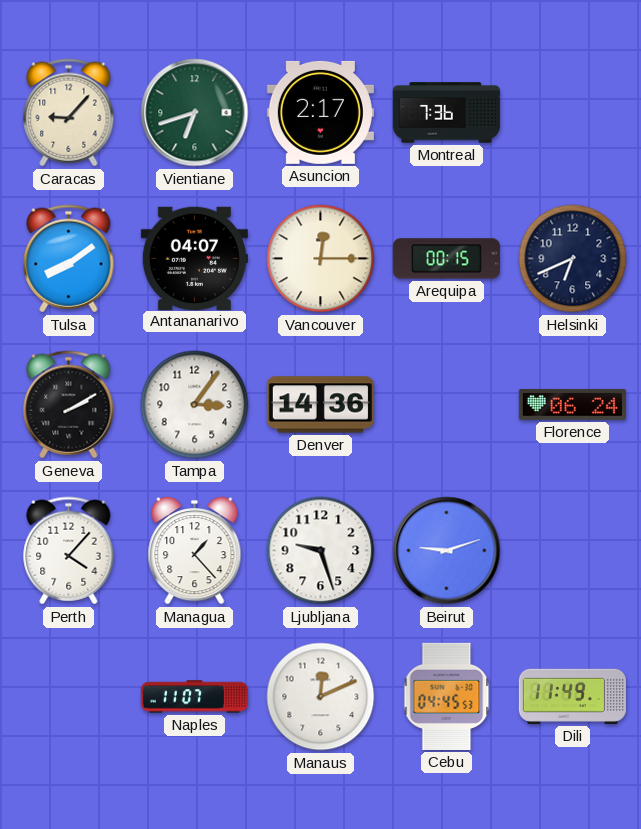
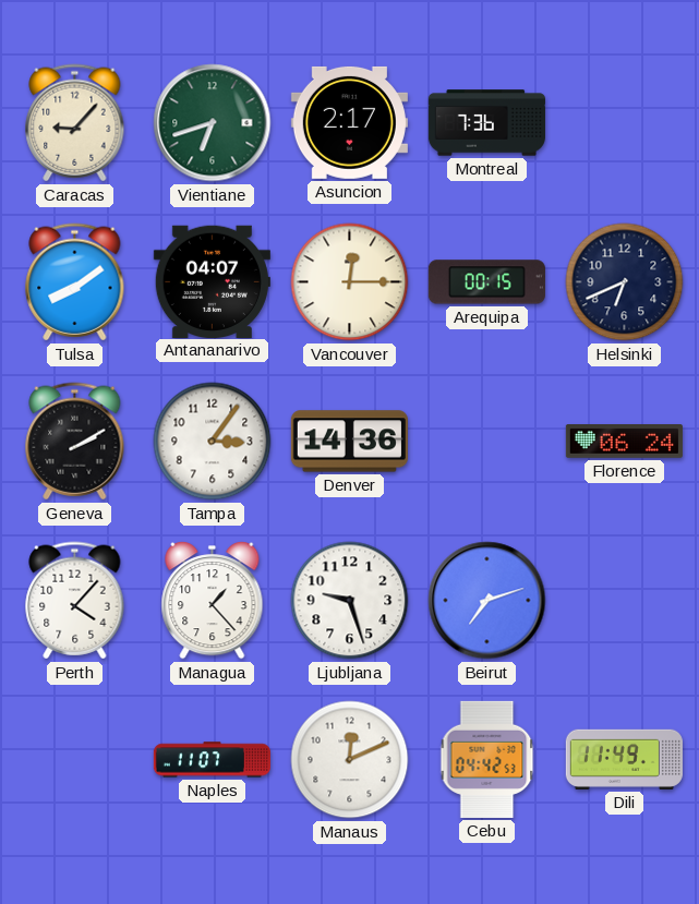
Beirut: 9:12 -> 7:12 (487, 601)
Cebu: 04:45 -> 04:42 (487, 759)
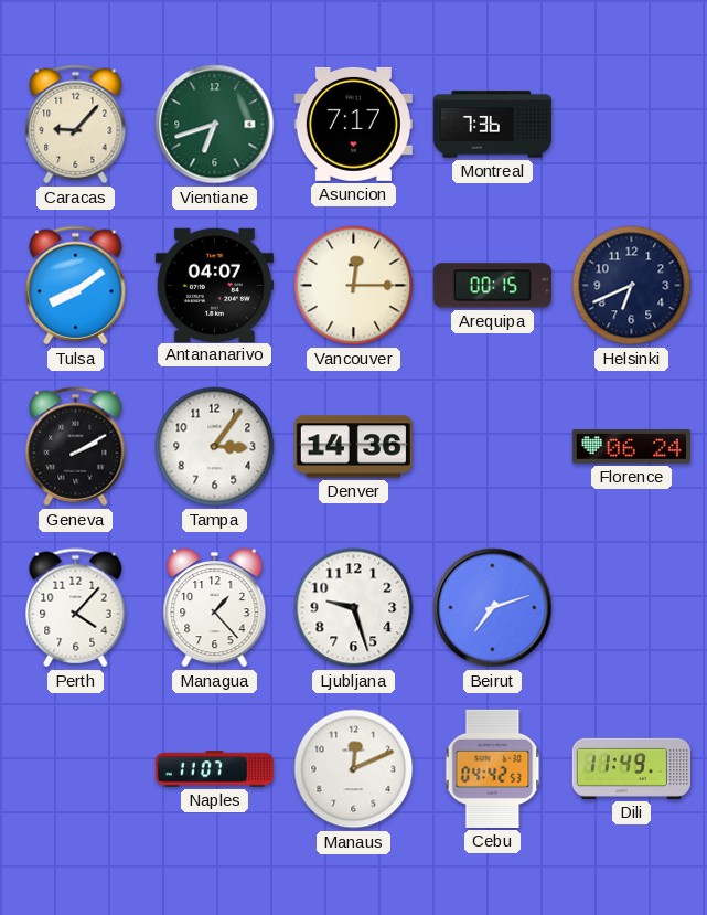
Asuncion: 2:17 -> 7:17 (353, 124)
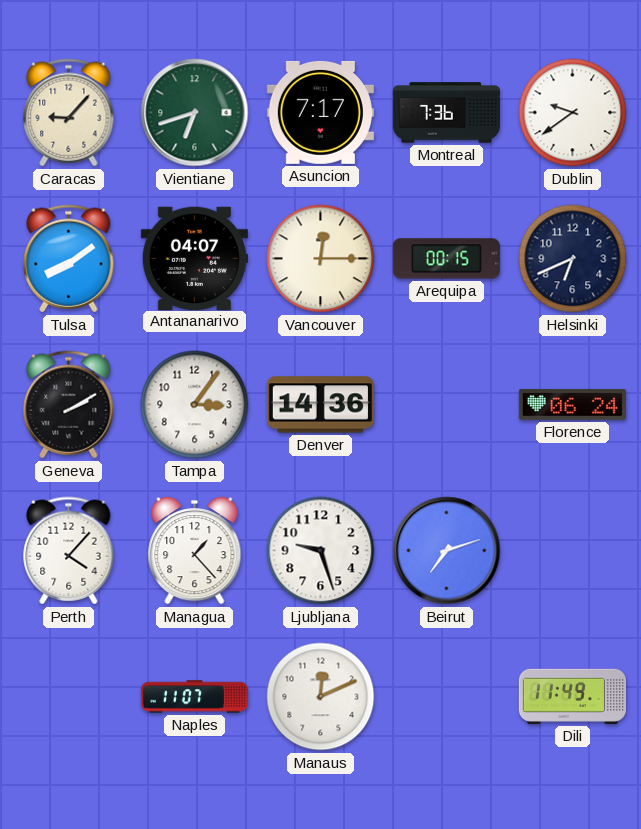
Dublin: none -> 9:39 (573, 113)
Cebu: 04:42 -> none (493, 768)
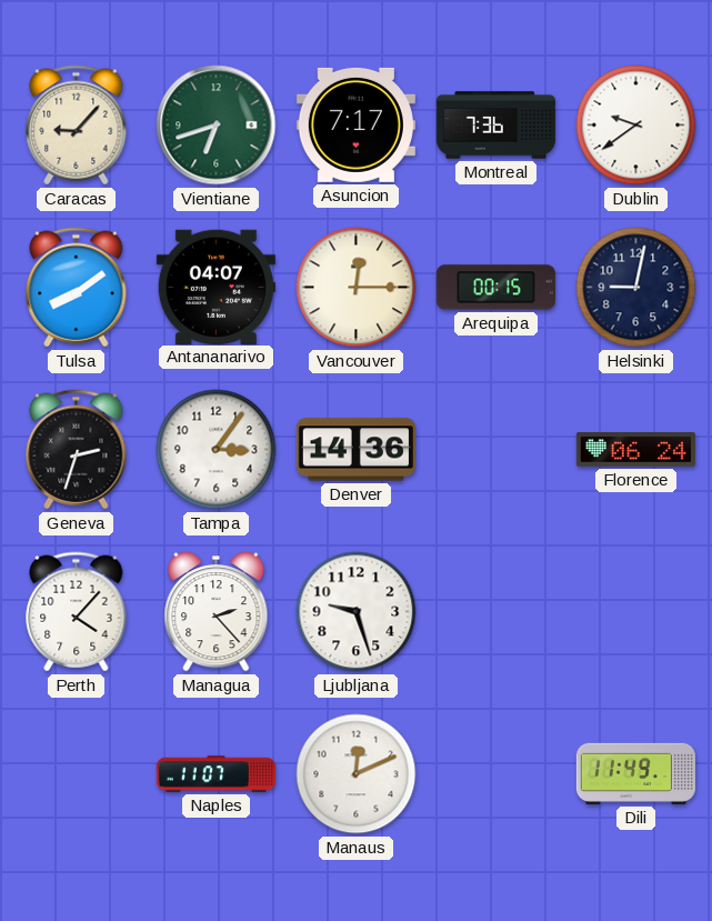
Helsinki: 6:41 -> 9:02 (636, 288)
Geneva: 2:10 -> 2:33 (77, 450)
Managua: 1:23 -> 2:23 (217, 612)
Beirut: 7:12 -> none (447, 551)
